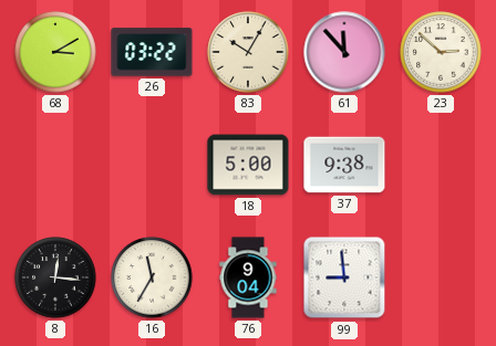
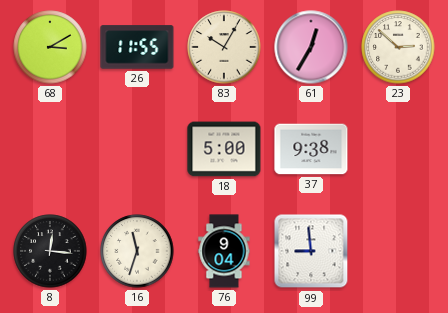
26: 03:22 -> 11:55 (137, 47)
61: 11:53 -> 12:35 (311, 47)
16: 11:35 -> 11:33 (137, 251)
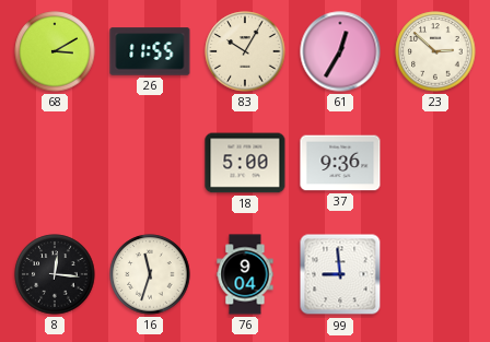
37: 9:38 -> 9:36 (340, 163)
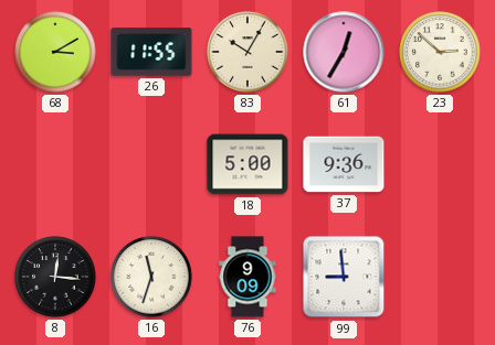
76: 9:04 -> 9:09 (247, 277)
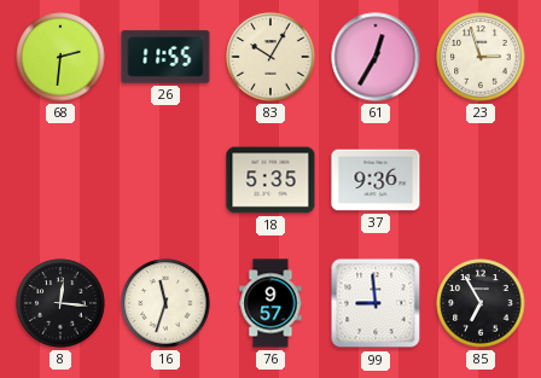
68: 3:10 -> 2:31 (60, 57)
23: 2:52 -> 2:57 (481, 57)
18: 5:00 -> 5:35 (270, 180)
76: 9:09 -> 9:57 (270, 303)
85: none -> 6:55 (481, 303)
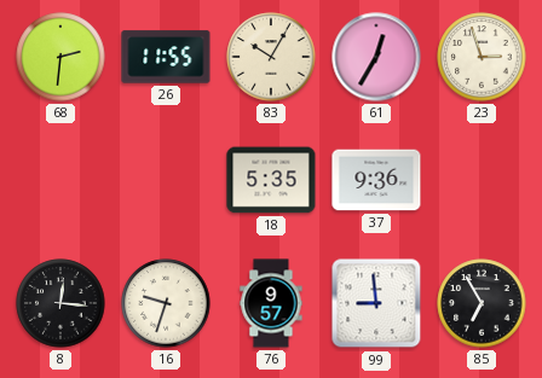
16: 11:33 -> 9:33 (166, 303)
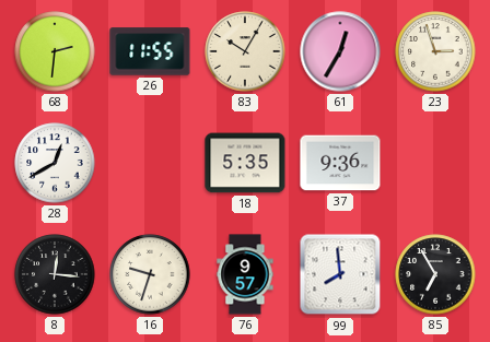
28: none -> 12:40 (55, 163)
99: 8:59 -> 7:59 (340, 274)
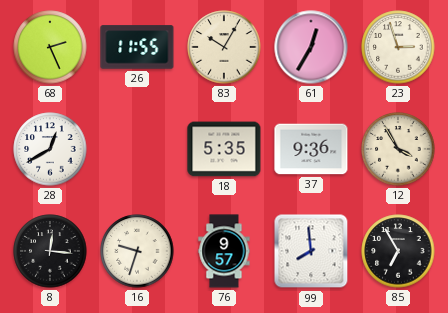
68: 2:31 -> 2:26 (50, 47)
12: none -> 3:55 (398, 149)
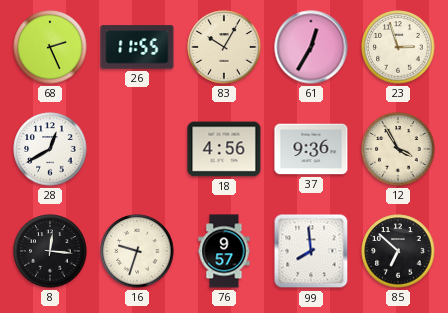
18: 5:35 -> 4:56 (224, 149)
85: 6:55 -> 6:52 (398, 251)
